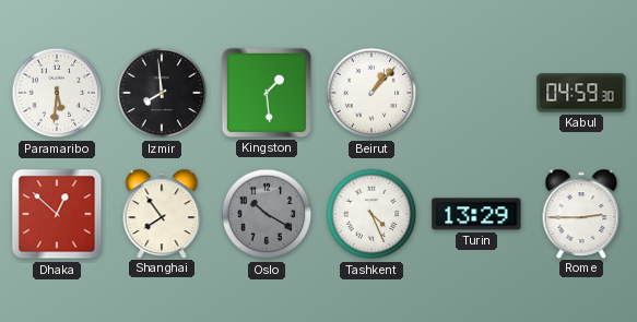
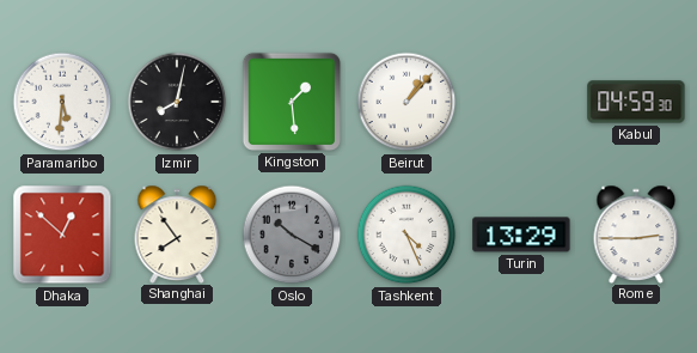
Izmir: 7:59 -> 8:02 (177, 102)
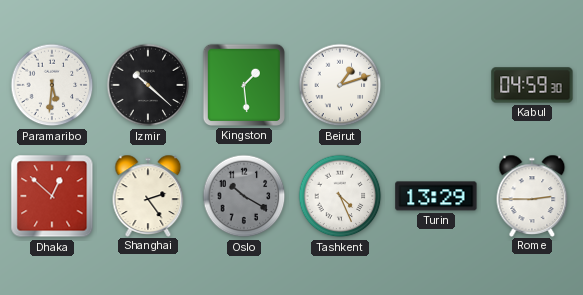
Izmir: 8:02 -> 10:22 (148, 85)
Beirut: 1:07 -> 1:12 (340, 85)
Shanghai: 7:54 -> 2:24 (148, 195)
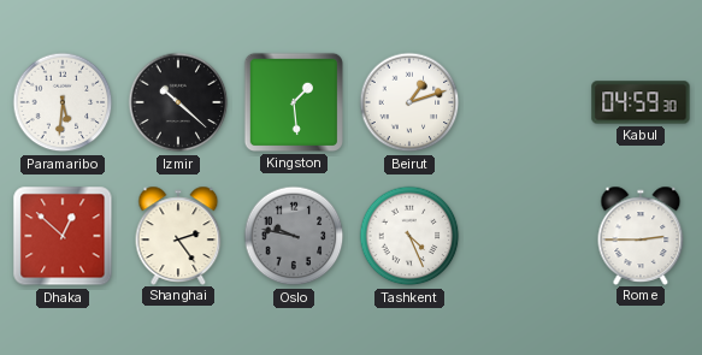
Oslo: 10:20 -> 9:47 (294, 236)
Turin: 13:29 -> none (436, 196)
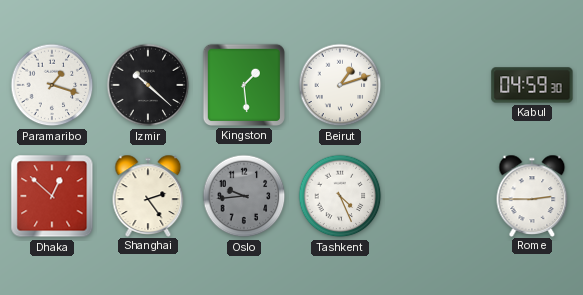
Paramaribo: 5:31 -> 1:18 (52, 85)
Oslo: 9:47 -> 9:44 (244, 196)
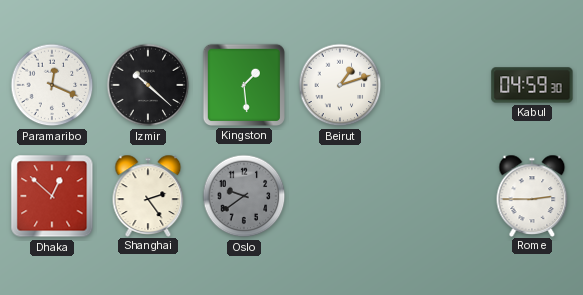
Paramaribo: 1:18 -> 12:19 (52, 85)
Oslo: 9:44 -> 9:39 (244, 196)
Tashkent: 4:26 -> none (340, 196)
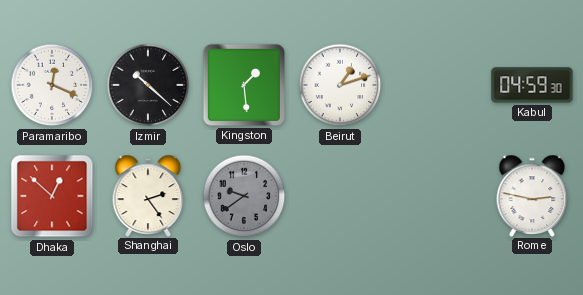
Rome: 2:45 -> 2:47 (532, 195)
